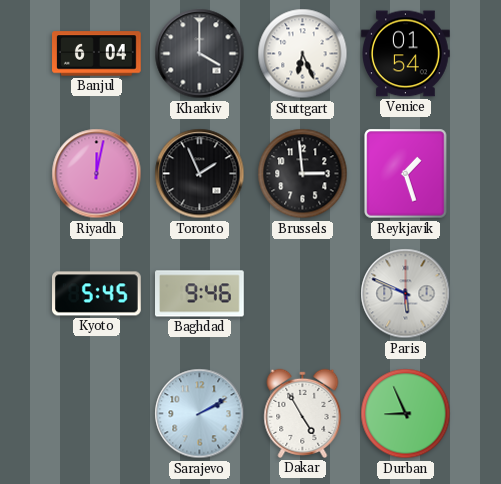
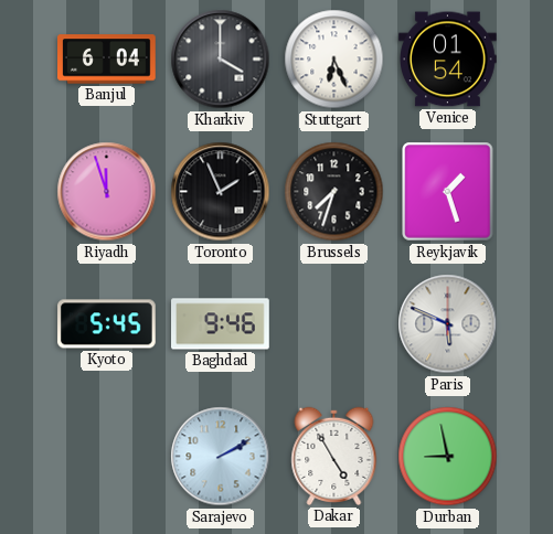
Riyadh: 12:02 -> 11:57 (107, 192)
Brussels: 2:59 -> 7:33 (334, 192)
Durban: 8:56 -> 8:58 (448, 457)
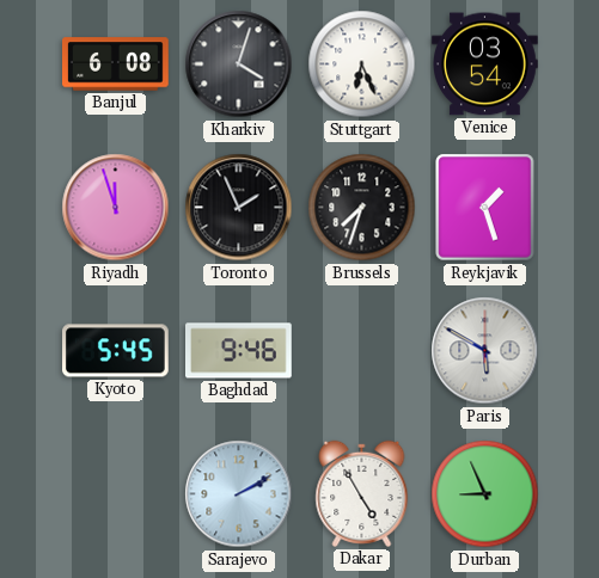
Banjul: 6:04 -> 6:08 (116, 64)
Kharkiv: 4:00 -> 4:03 (239, 64)
Venice: 01:54 -> 03:54 (485, 64)
Paris: 5:49 -> 5:50 (485, 351)
Durban: 8:58 -> 8:56 (485, 494)
